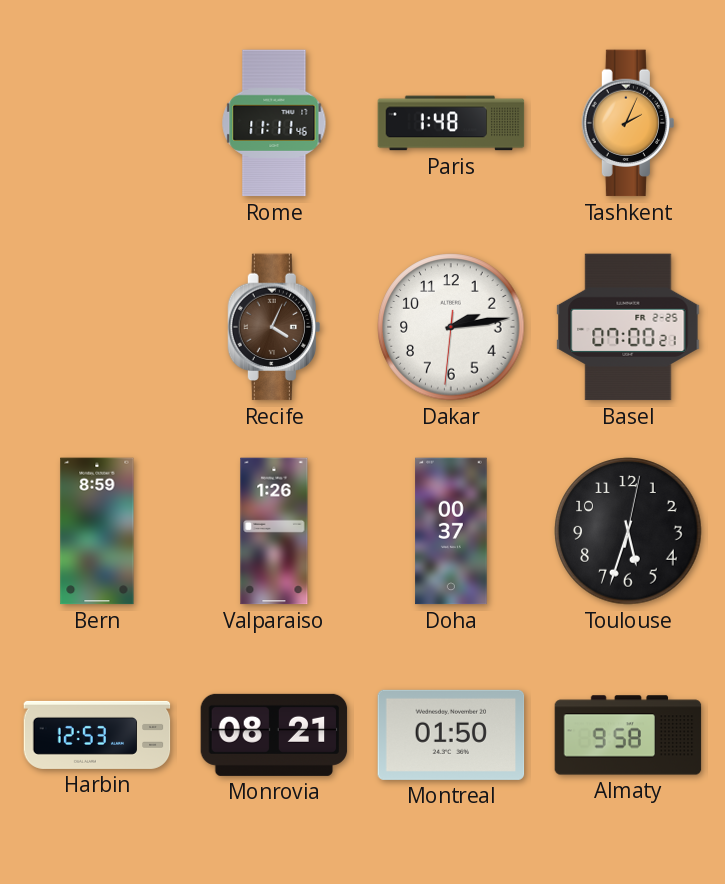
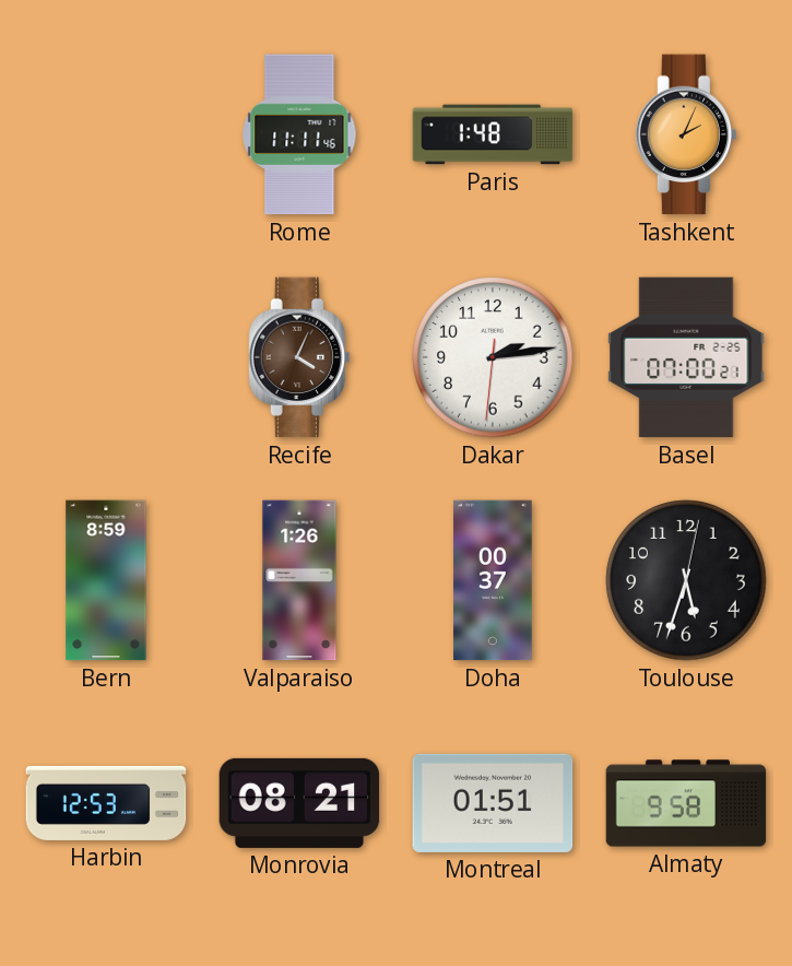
Montreal: 01:50 -> 01:51 (493, 803)
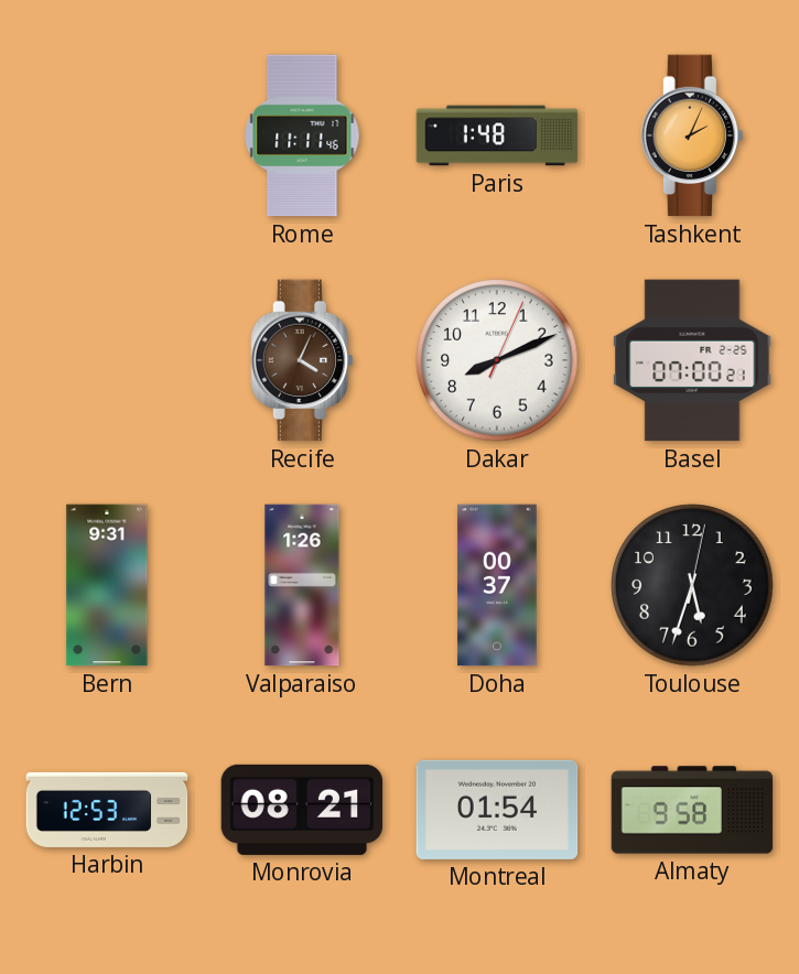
Dakar: 2:13 -> 8:11 (497, 360)
Bern: 8:59 -> 9:31 (107, 585)
Montreal: 01:51 -> 01:54 (497, 810)
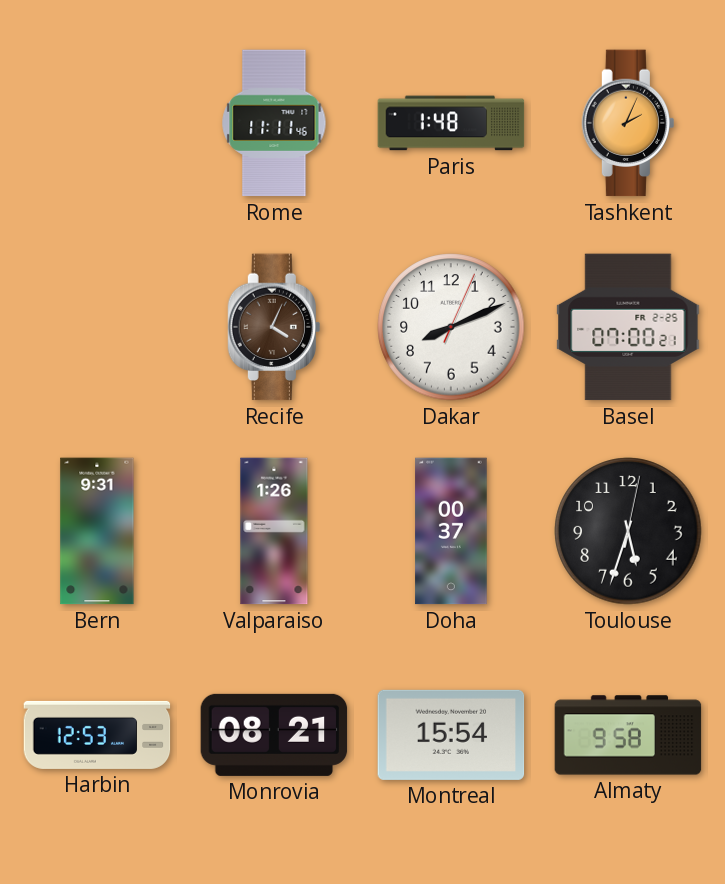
Montreal: 01:54 -> 15:54 (451, 735)
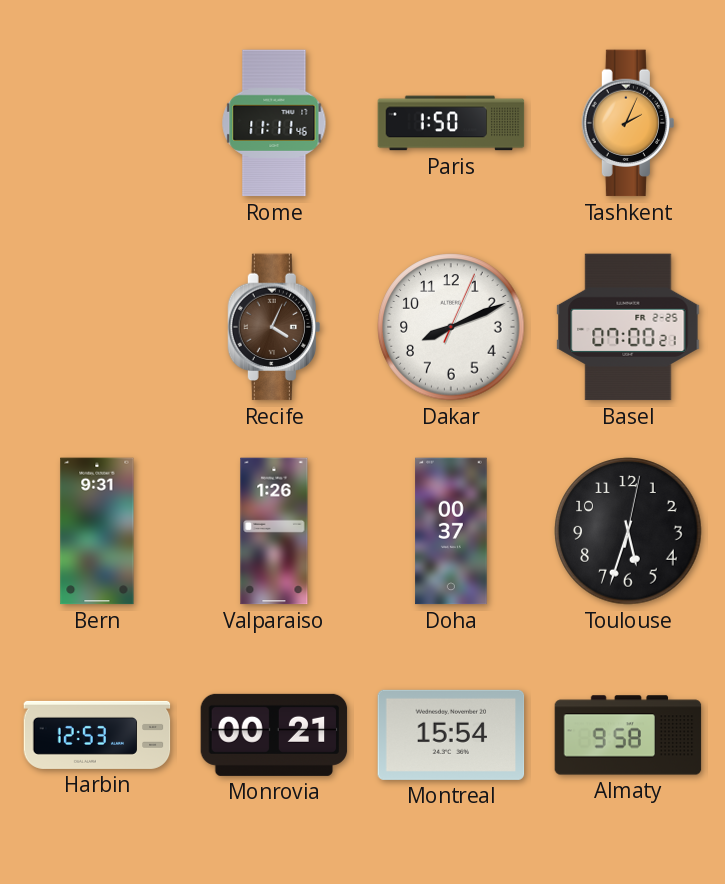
Paris: 1:48 -> 1:50 (451, 123)
Monrovia: 08:21 -> 00:21 (274, 735)
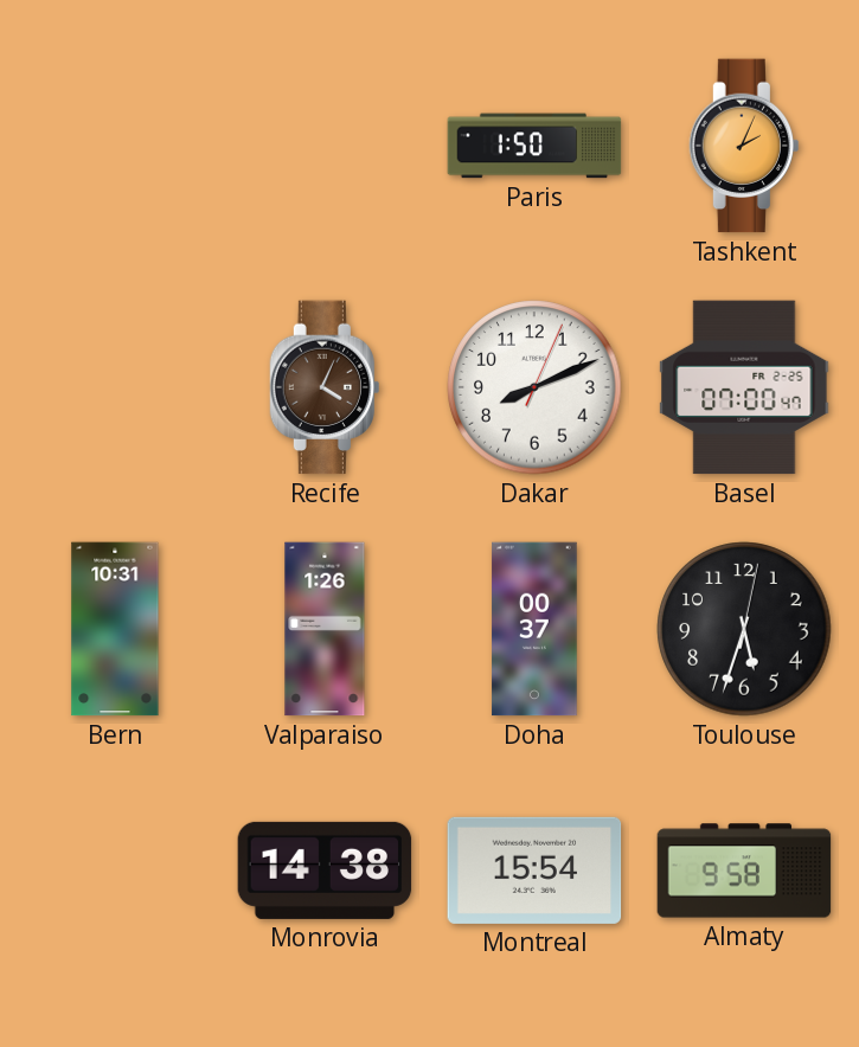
Rome: 11:11 -> none (274, 123)
Basel: 07:00:21 -> 07:00:47 (744, 387)
Bern: 9:31 -> 10:31 (115, 629)
Harbin: 12:53 -> none (97, 735)
Monrovia: 00:21 -> 14:38 (325, 871)
